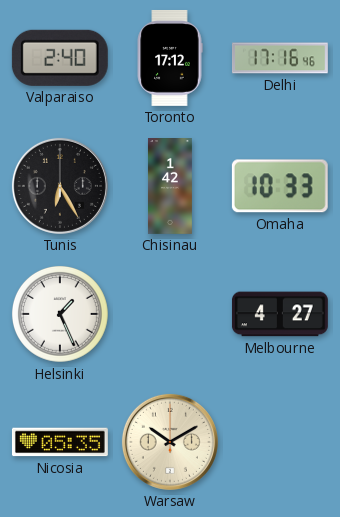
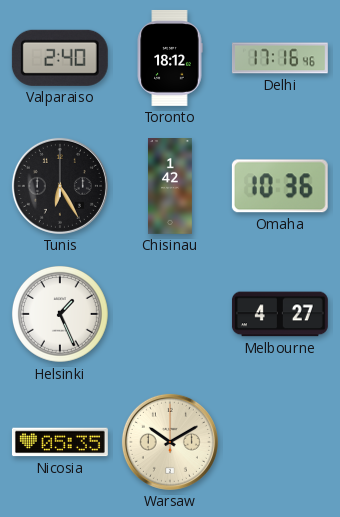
Toronto: 17:12 -> 18:12 (170, 58)
Omaha: 10:33 -> 10:36 (280, 186)
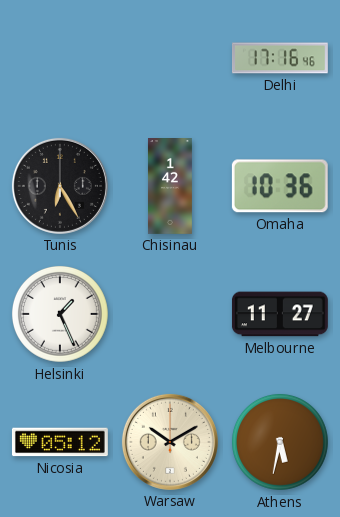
Valparaiso: 2:40 -> none (60, 58)
Toronto: 18:12 -> none (170, 58)
Melbourne: 4:27 -> 11:27 (280, 314)
Nicosia: 05:35 -> 05:12 (60, 442)
Athens: none -> 5:32 (280, 442)
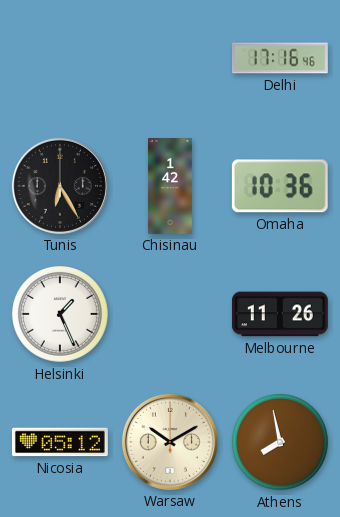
Melbourne: 11:27 -> 11:26 (280, 314)
Athens: 5:32 -> 7:58 (280, 442)
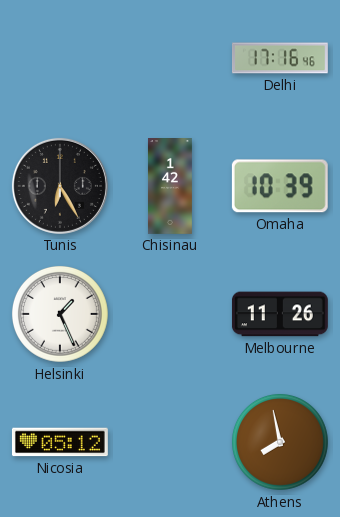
Omaha: 10:36 -> 10:39 (280, 186)
Warsaw: 10:10 -> none (170, 442)
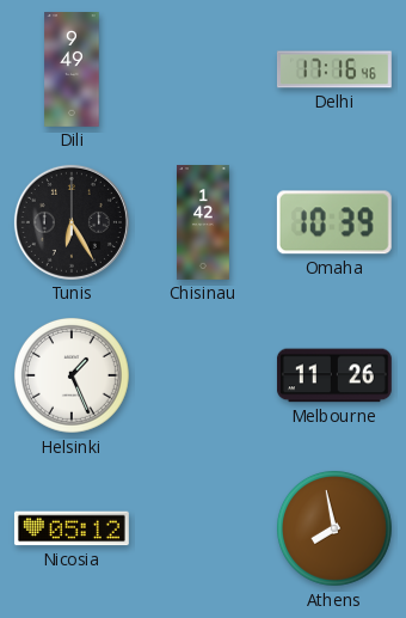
Dili: none -> 9:49 (72, 71)
